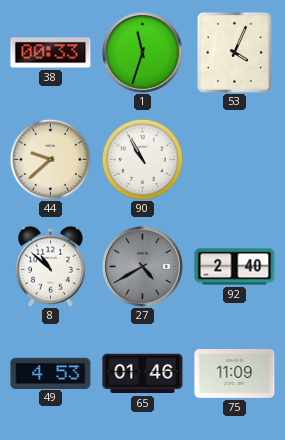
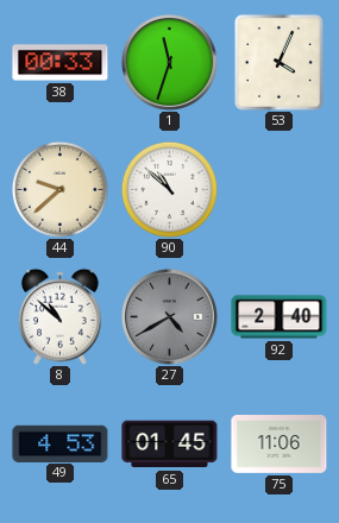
90: 10:55 -> 10:52 (169, 189)
65: 01:46 -> 01:45 (170, 445)
75: 11:09 -> 11:06 (280, 445)
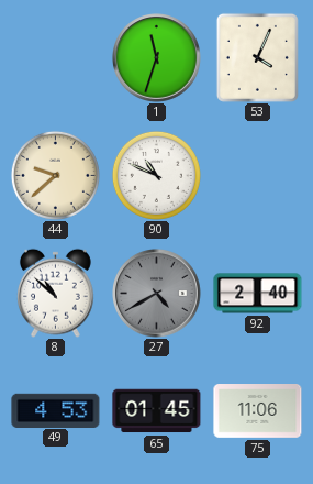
38: 00:33 -> none (61, 63)
90: 10:52 -> 10:49 (156, 175)
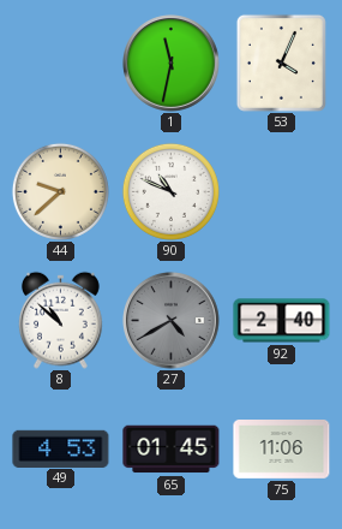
1: 11:33 -> 11:32 (172, 64)
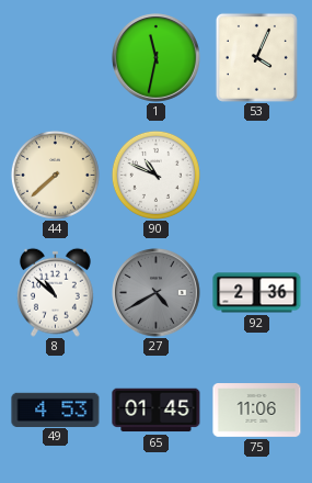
44: 9:38 -> 7:38 (55, 175)
92: 2:40 -> 2:36 (257, 293)
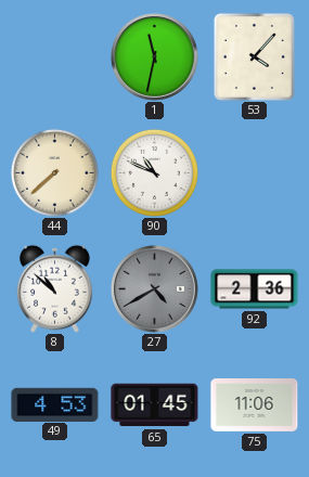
53: 4:04 -> 4:07 (254, 56)
